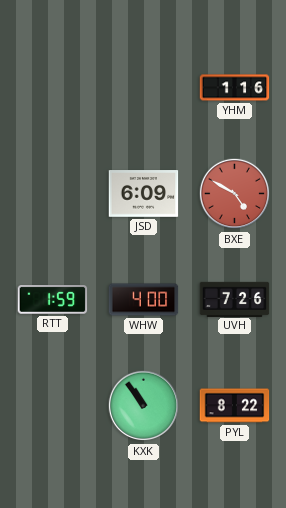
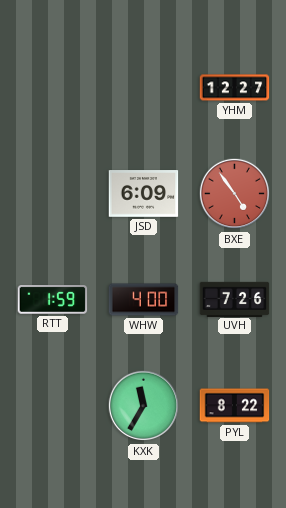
YHM: 1:16 -> 12:27 (235, 88)
BXE: 4:50 -> 4:54 (235, 194)
KXK: 10:54 -> 11:35 (144, 406)
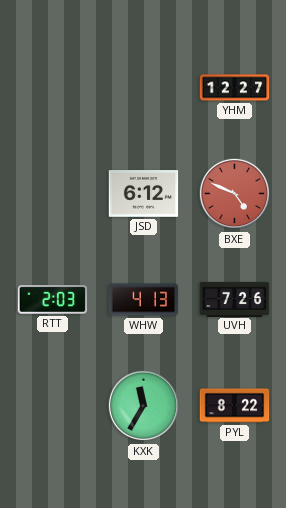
JSD: 6:09 -> 6:12 (144, 194)
BXE: 4:54 -> 4:49 (235, 194)
RTT: 1:59 -> 2:03 (53, 300)
WHW: 4:00 -> 4:13 (144, 300)
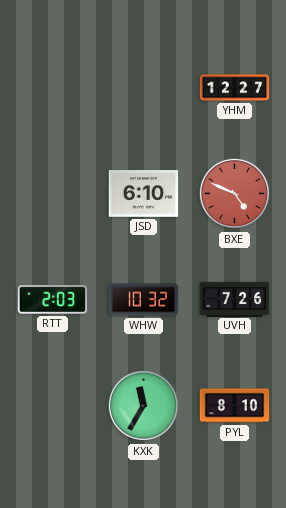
JSD: 6:12 -> 6:10 (144, 194)
WHW: 4:13 -> 10:32 (144, 300)
PYL: 8:22 -> 8:10 (235, 406)
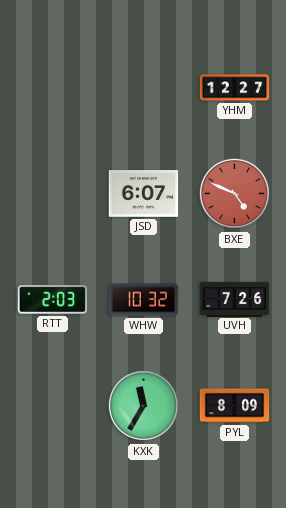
JSD: 6:10 -> 6:07 (144, 194)
PYL: 8:10 -> 8:09 (235, 406)
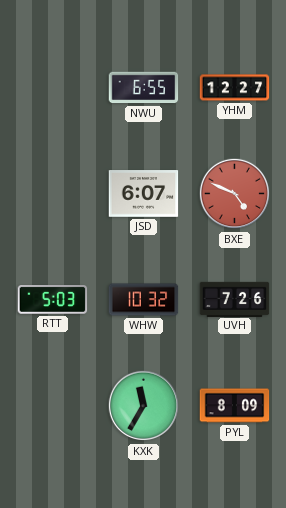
NWU: none -> 6:55 (144, 88)
RTT: 2:03 -> 5:03 (53, 300)
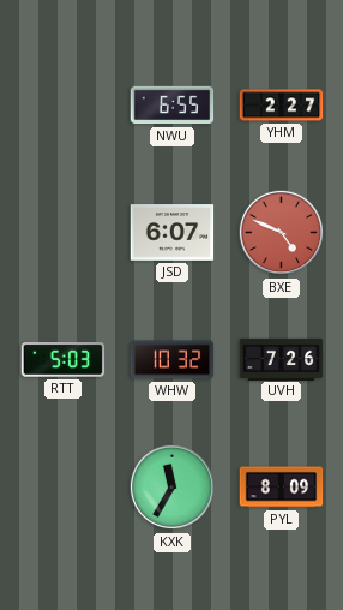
YHM: 12:27 -> 2:27 (282, 106)
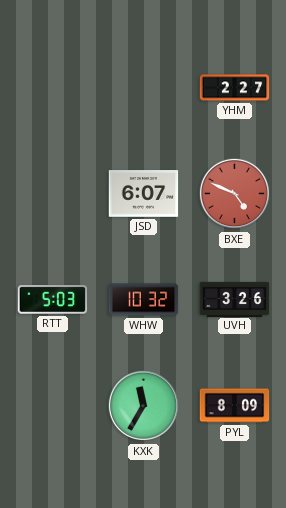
NWU: 6:55 -> none (173, 106)
UVH: 7:26 -> 3:26 (235, 299)
